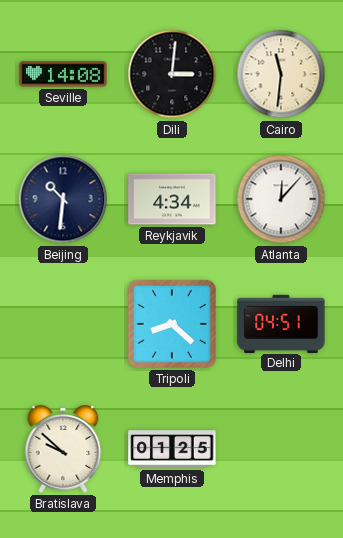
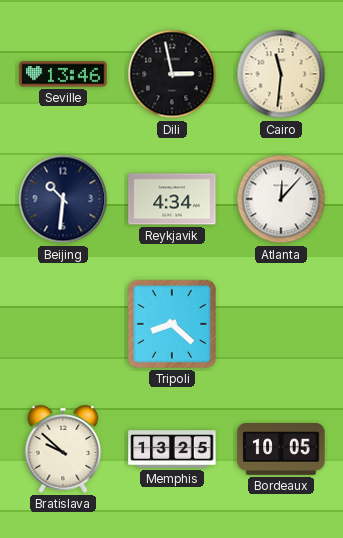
Seville: 14:08 -> 13:46 (63, 74)
Dili: 3:01 -> 2:58 (172, 74)
Delhi: 04:51 -> none (281, 323)
Memphis: 01:25 -> 13:25 (172, 449)
Bordeaux: none -> 10:05 (281, 450)
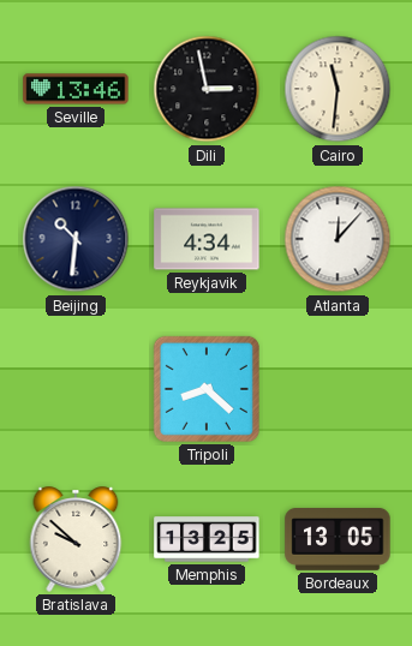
Bordeaux: 10:05 -> 13:05 (338, 540)
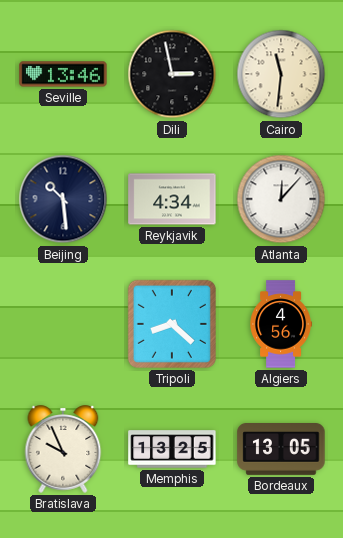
Beijing: 10:31 -> 10:29 (63, 199)
Algiers: none -> 4:56 (280, 324)
Bratislava: 9:52 -> 9:56 (63, 449)
